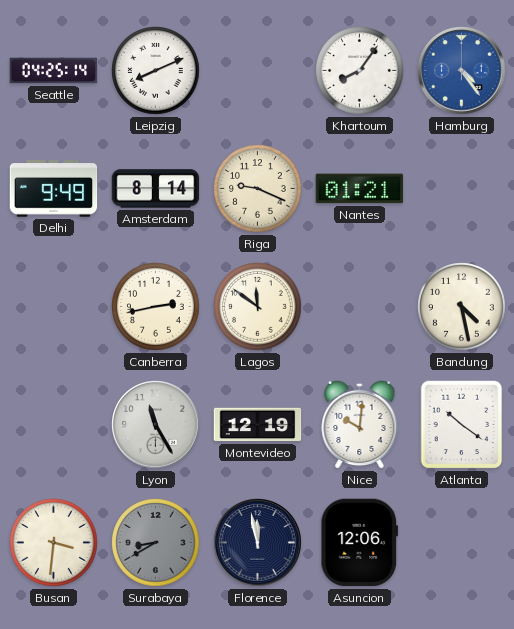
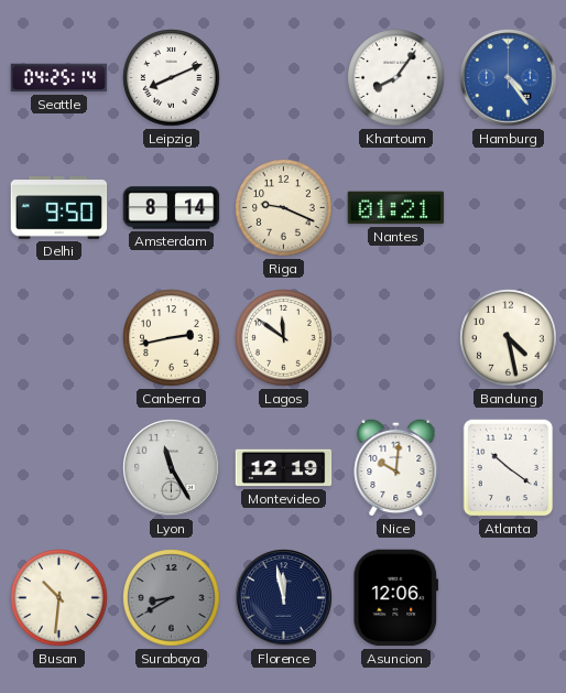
Delhi: 9:49 -> 9:50 (59, 208)
Busan: 3:31 -> 10:31 (59, 598)
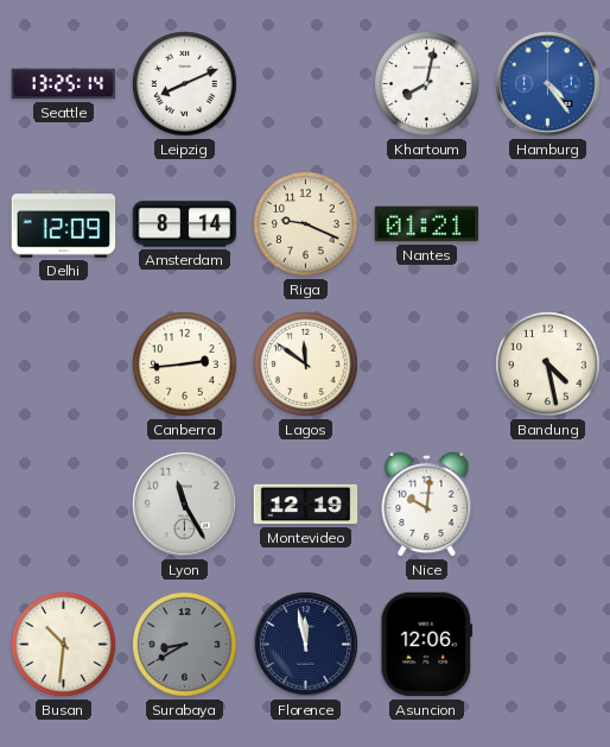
Seattle: 04:25 -> 13:25 (64, 84)
Khartoum: 8:06 -> 8:02 (427, 84)
Delhi: 9:50 -> 12:09 (64, 224)
Canberra: 2:43 -> 2:44 (185, 365)
Atlanta: 10:21 -> none (509, 468)
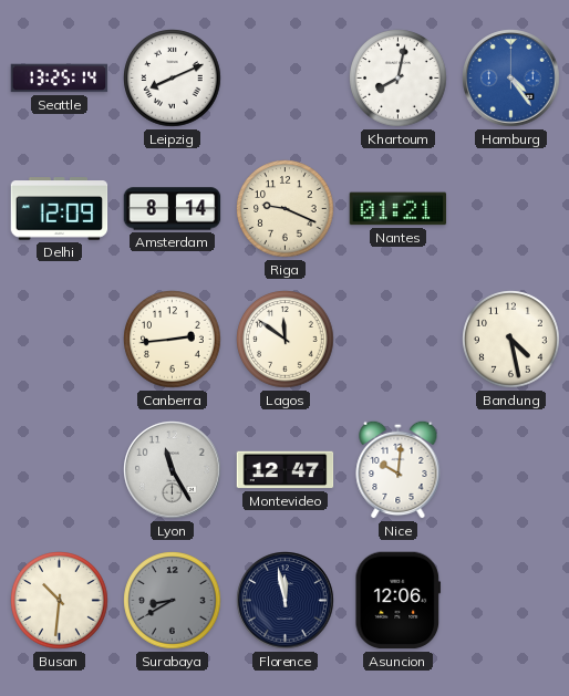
Montevideo: 12:19 -> 12:47 (286, 470)
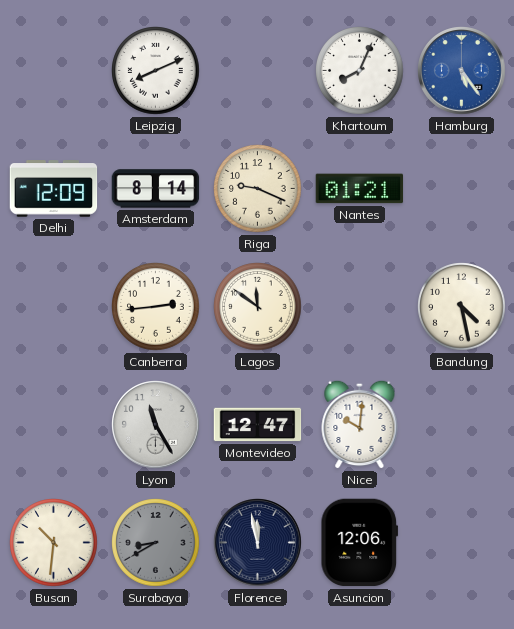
Seattle: 13:25 -> none (60, 79)
Khartoum: 8:02 -> 8:04 (360, 71)
Hamburg: 4:24 -> 5:24 (462, 71)
